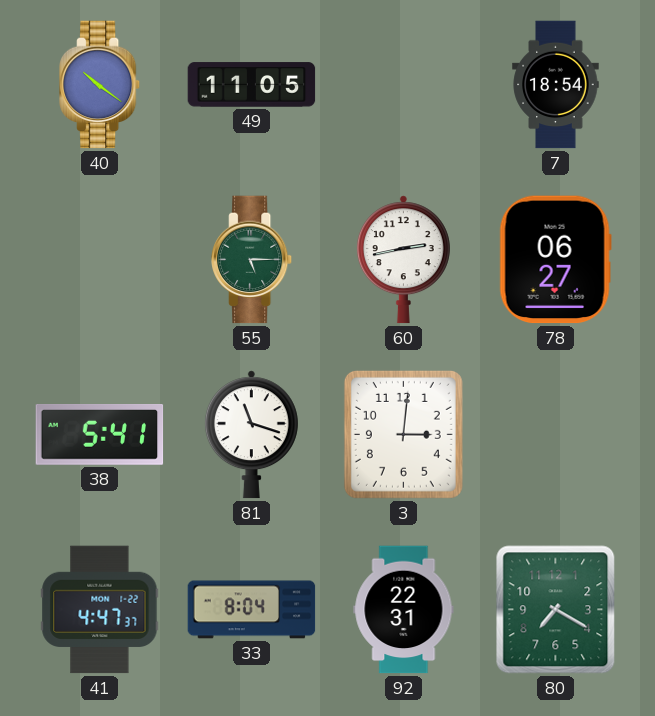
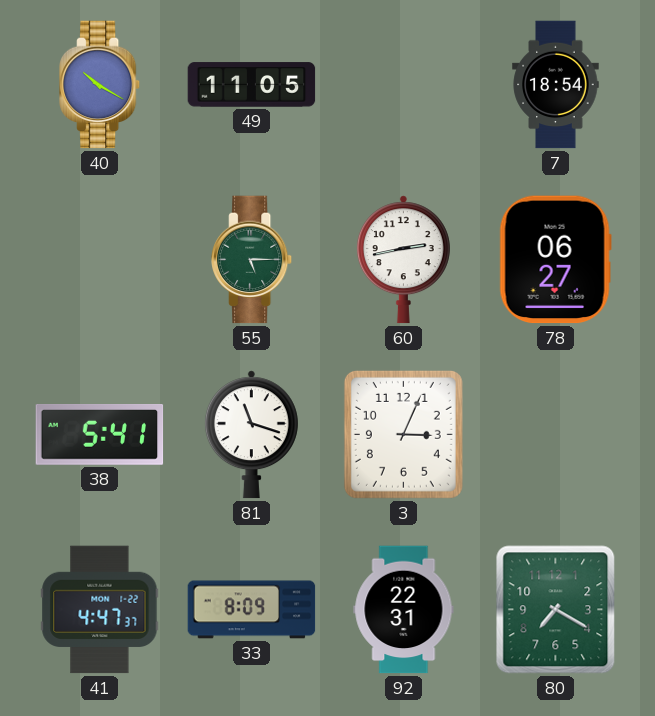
40: 10:21 -> 10:20 (101, 85)
3: 3:01 -> 3:04 (403, 434)
33: 8:04 -> 8:09 (252, 610)
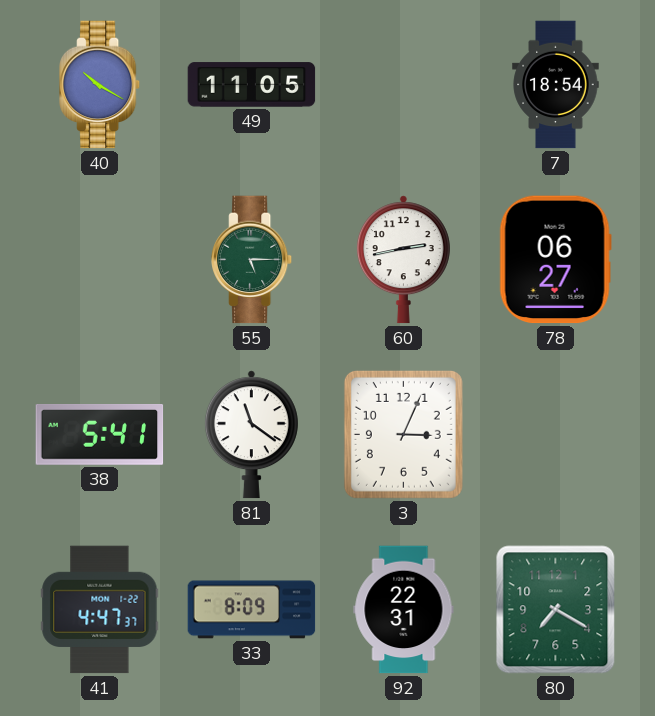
81: 11:18 -> 11:21 (251, 435)
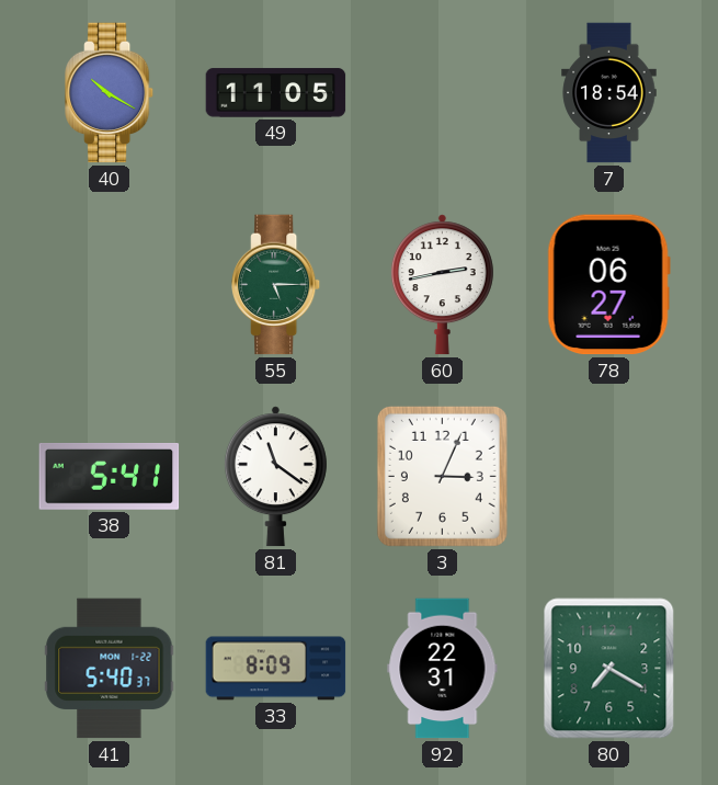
41: 4:47 -> 5:40 (110, 669)
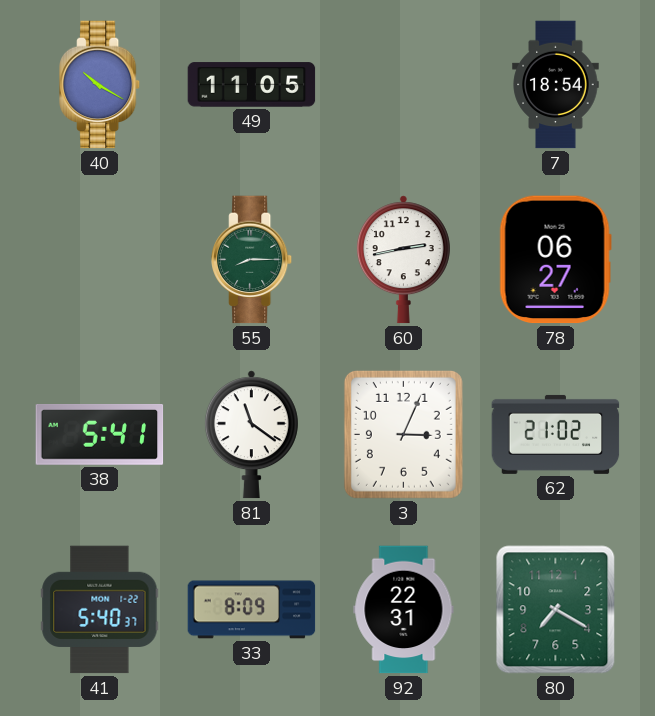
55: 5:15 -> 8:15 (253, 260)
62: none -> 21:02 (556, 434)
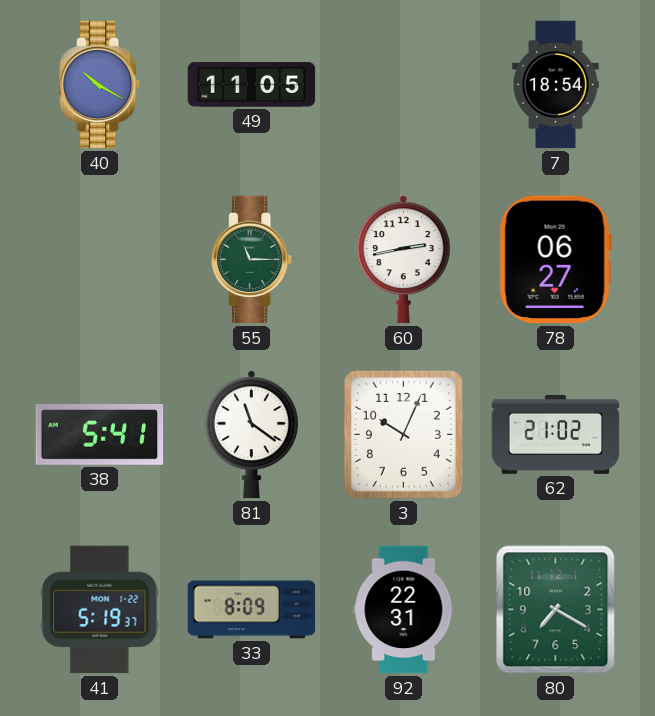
55: 8:15 -> 11:15 (253, 260)
3: 3:04 -> 10:04 (403, 434)
41: 5:40 -> 5:19 (100, 610)
